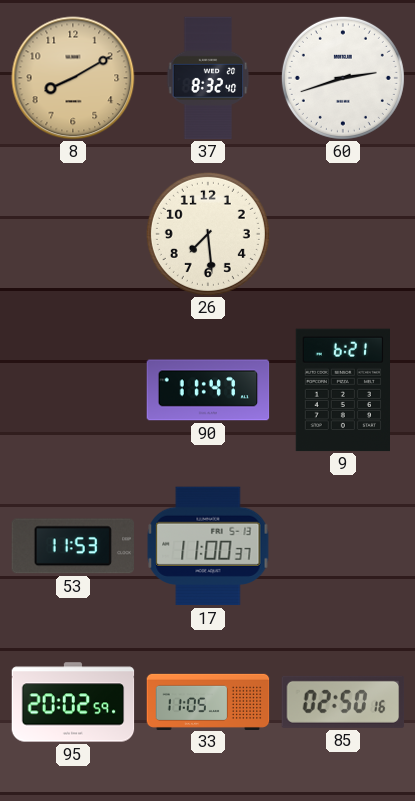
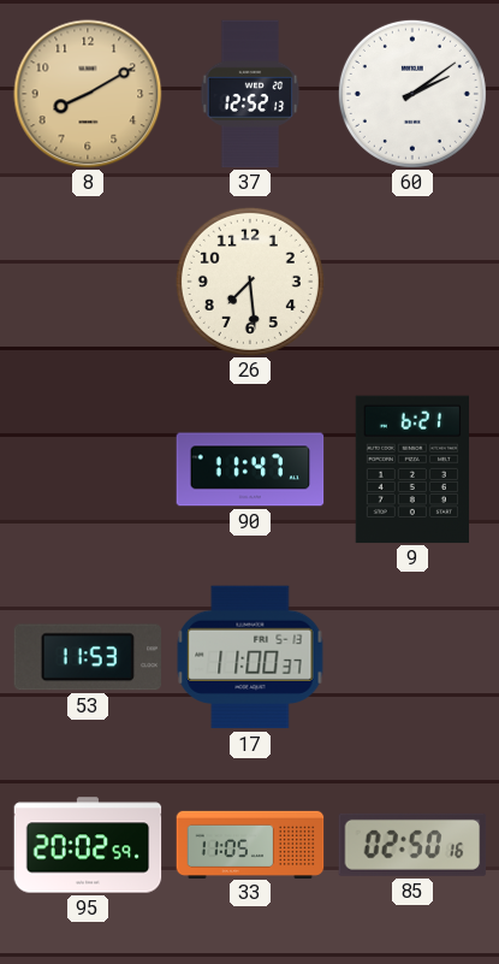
37: 8:32 -> 12:52 (250, 94)
60: 2:42 -> 2:09 (412, 94)
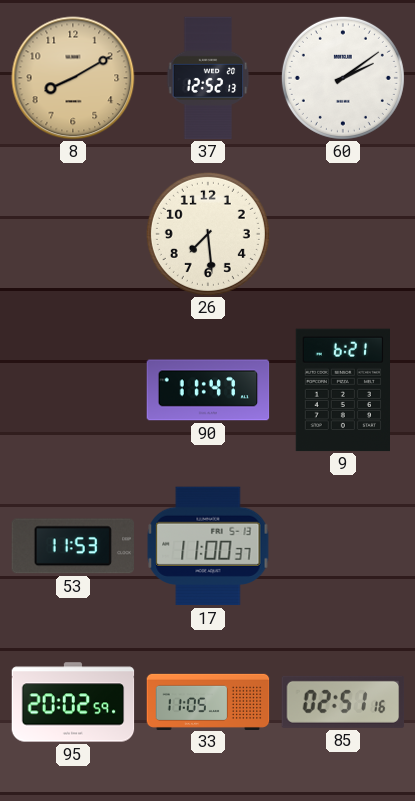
85: 02:50 -> 02:51 (343, 702)
